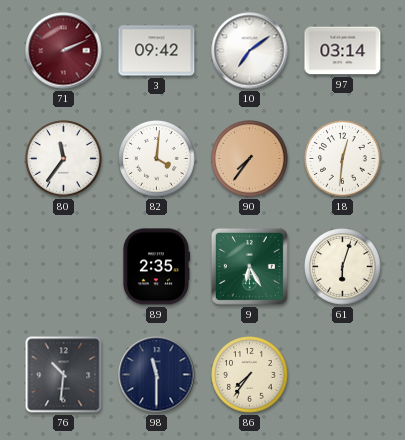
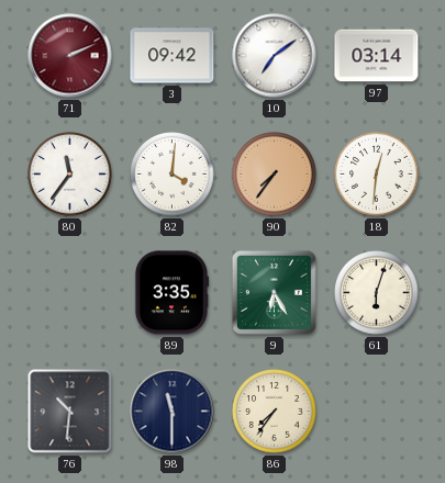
89: 2:35 -> 3:35 (170, 293)
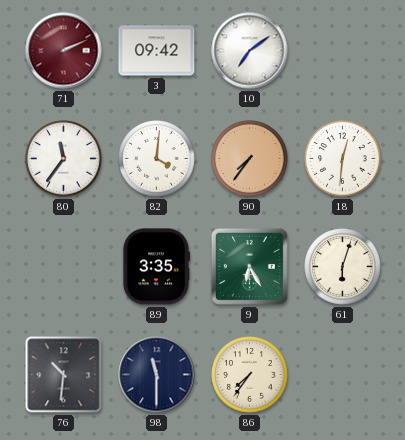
97: 03:14 -> none (377, 56)
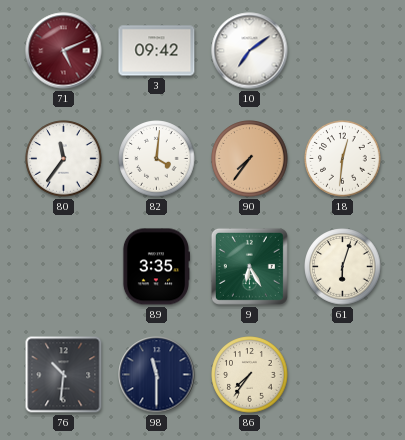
71: 2:11 -> 5:11 (64, 51)
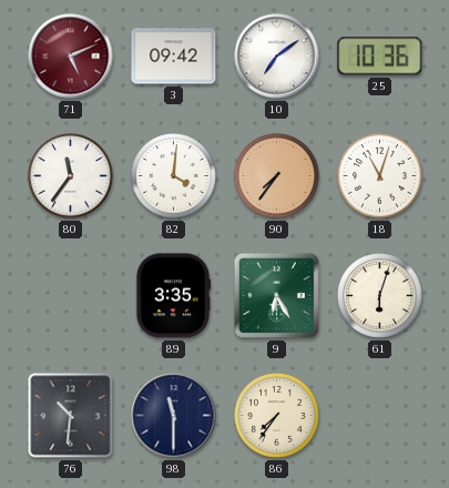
25: none -> 10:36 (380, 57)
18: 12:31 -> 11:03 (380, 176)
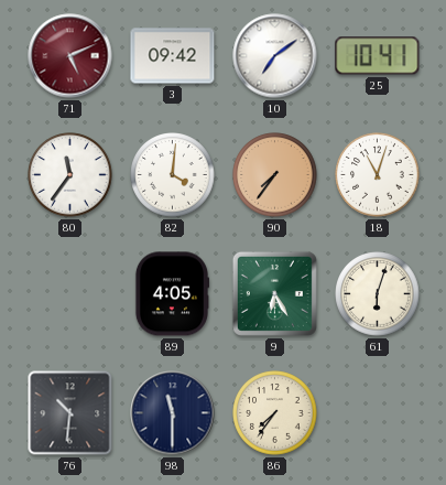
25: 10:36 -> 10:41 (378, 56)
89: 3:35 -> 4:05 (171, 294)
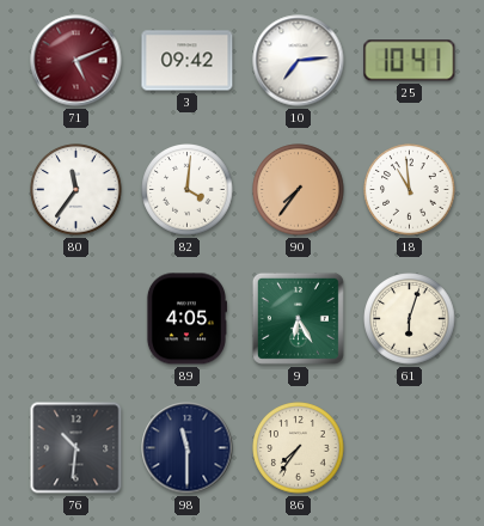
10: 7:09 -> 7:14 (299, 61)
18: 11:03 -> 10:59 (410, 190)
